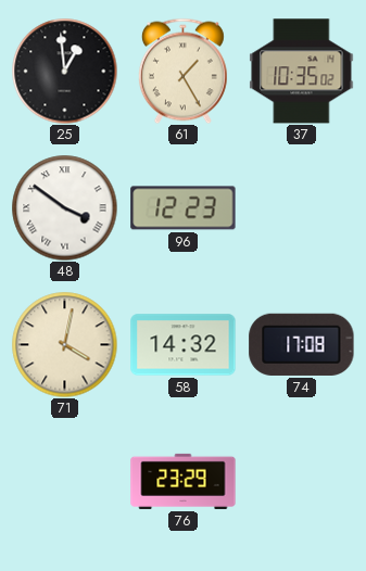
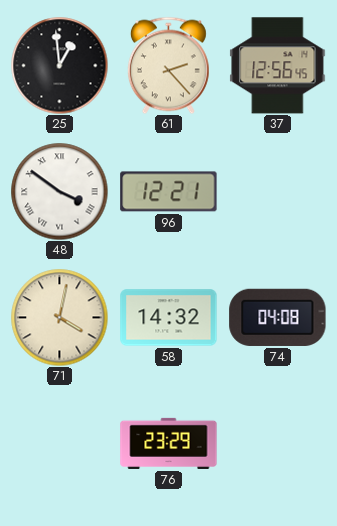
61: 1:25 -> 2:23 (168, 65)
37: 10:35 -> 12:56 (278, 66)
96: 12:23 -> 12:21 (169, 192)
74: 17:08 -> 04:08 (278, 317)
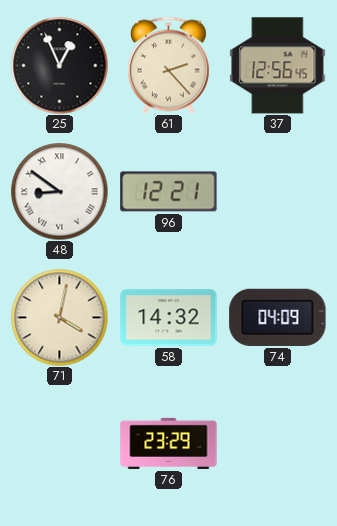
25: 12:59 -> 12:56 (59, 65)
48: 3:51 -> 8:51 (59, 191)
74: 04:08 -> 04:09 (278, 317)
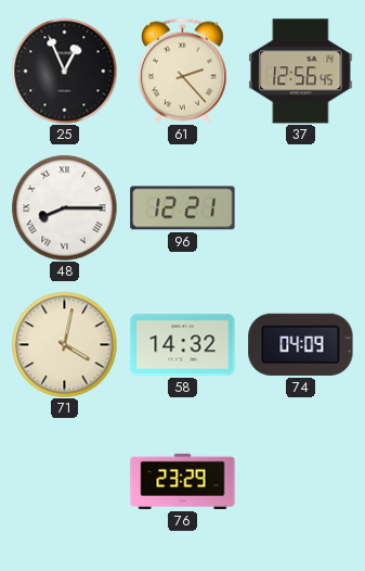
48: 8:51 -> 8:15 (64, 207)
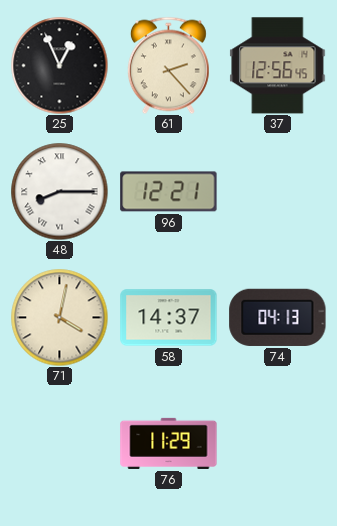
58: 14:32 -> 14:37 (169, 318)
74: 04:09 -> 04:13 (278, 317)
76: 23:29 -> 11:29 (169, 443)
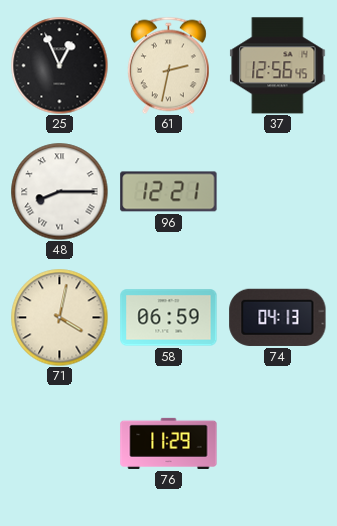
61: 2:23 -> 2:32 (168, 65)
58: 14:37 -> 06:59 (169, 318)
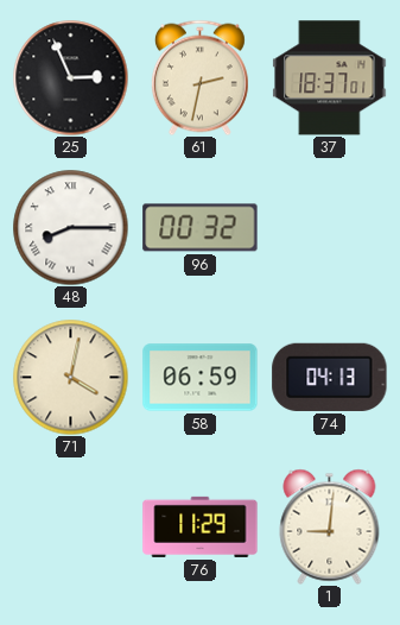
25: 12:56 -> 2:56 (70, 77)
37: 12:56 -> 18:37 (330, 78)
96: 12:21 -> 00:32 (201, 228)
1: none -> 9:01 (330, 526)
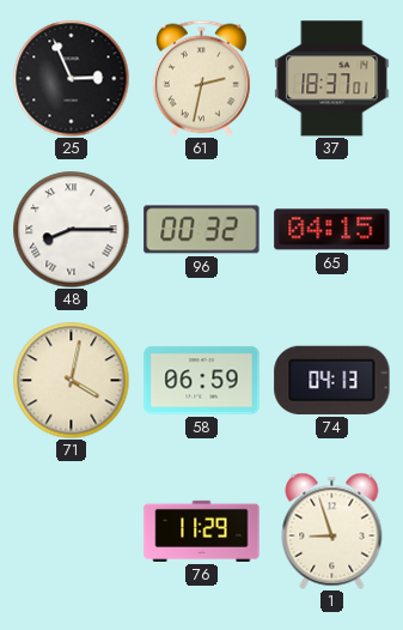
65: none -> 04:15 (332, 230)
1: 9:01 -> 8:57 (332, 531)
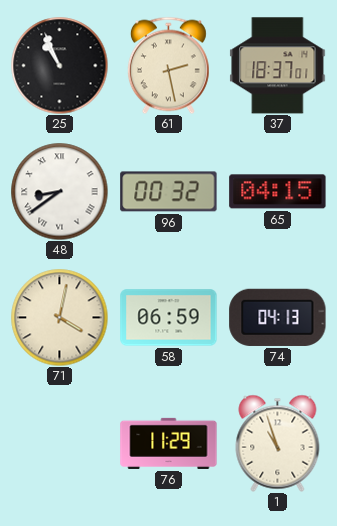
25: 2:56 -> 10:56 (59, 65)
61: 2:32 -> 2:28 (168, 65)
48: 8:15 -> 8:39 (59, 191)
1: 8:57 -> 10:57 (278, 443)
